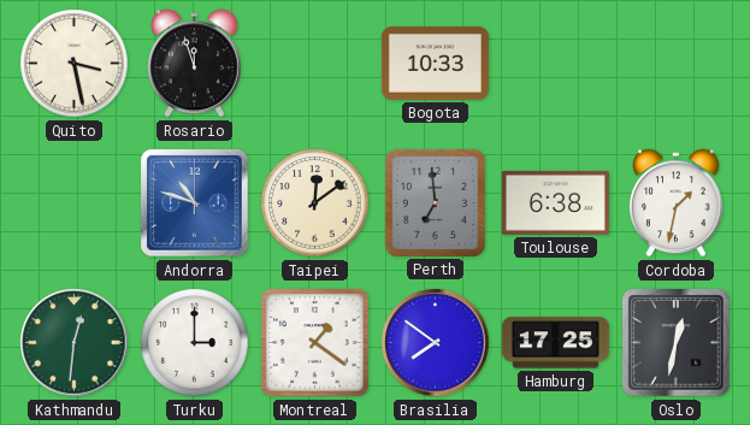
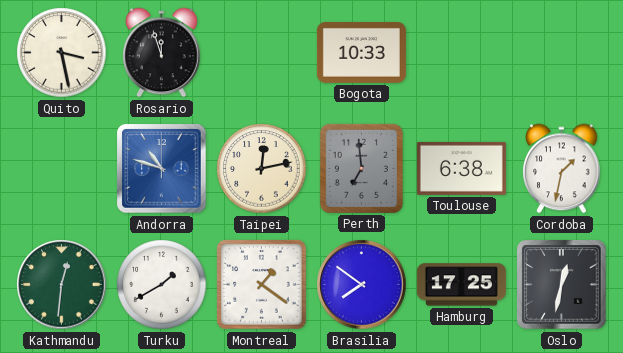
Taipei: 12:09 -> 12:13 (262, 169)
Turku: 3:00 -> 1:40 (162, 285)
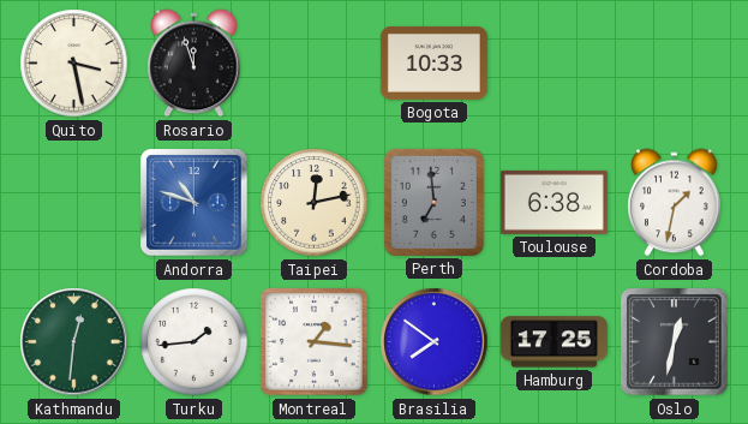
Turku: 1:40 -> 1:44 (195, 342)
Montreal: 1:21 -> 1:16 (315, 342)
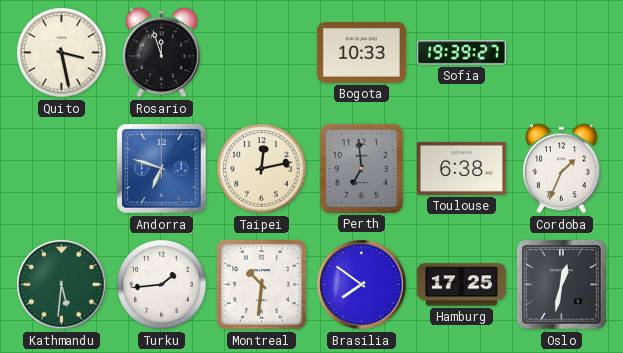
Sofia: none -> 19:39 (461, 53)
Andorra: 10:48 -> 6:48 (162, 169)
Cordoba: 1:32 -> 1:34 (562, 169)
Kathmandu: 12:31 -> 5:31 (62, 285)
Montreal: 1:16 -> 10:31 (262, 285)
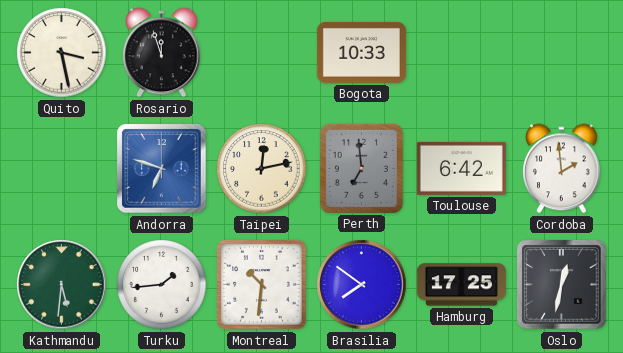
Sofia: 19:39 -> none (461, 53)
Toulouse: 6:38 -> 6:42 (461, 168)
Cordoba: 1:34 -> 1:59 (562, 169)
